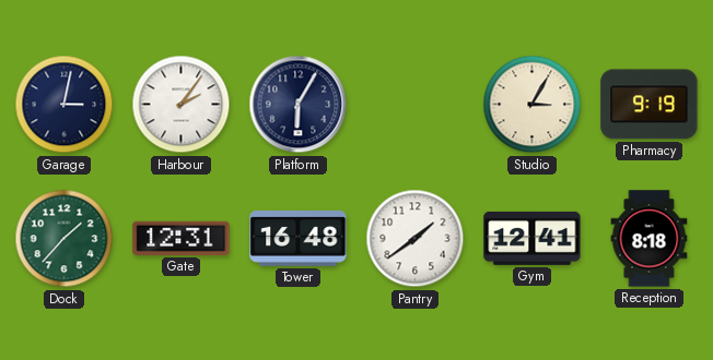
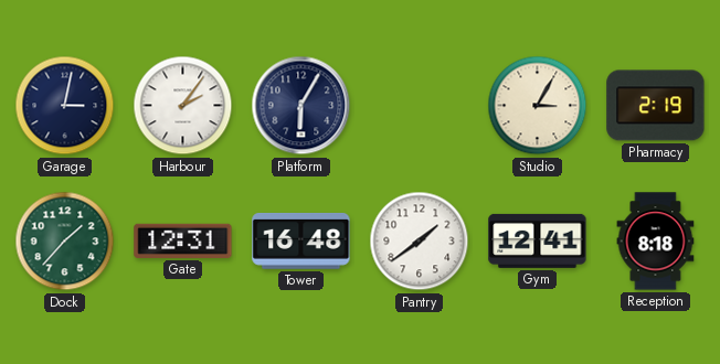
Pharmacy: 9:19 -> 2:19 (656, 106)
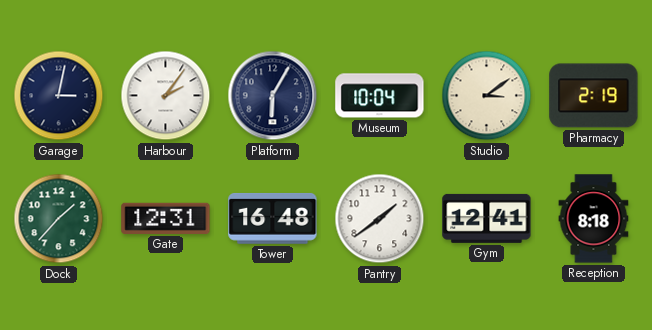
Museum: none -> 10:04 (380, 96)
Studio: 3:05 -> 3:09 (487, 96)
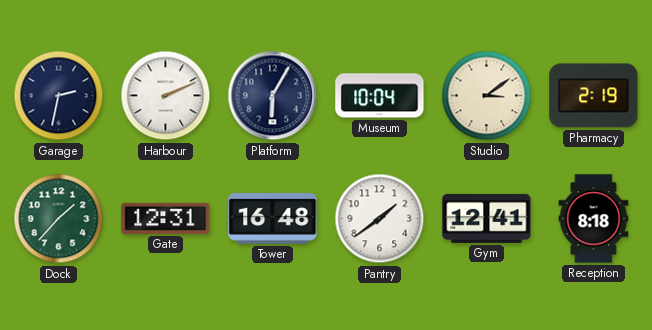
Garage: 3:02 -> 2:32 (59, 96)
Harbour: 2:06 -> 2:11 (166, 96)
